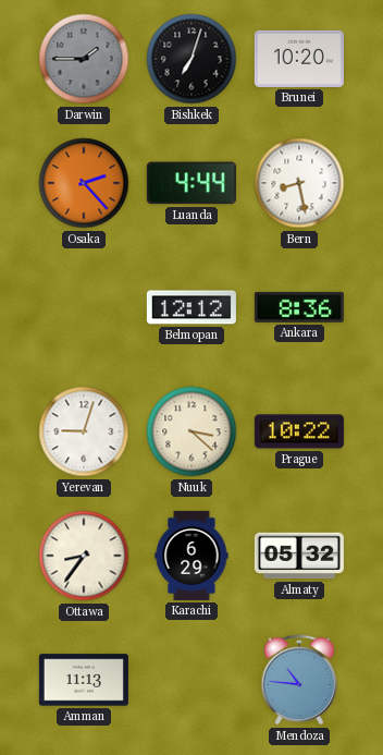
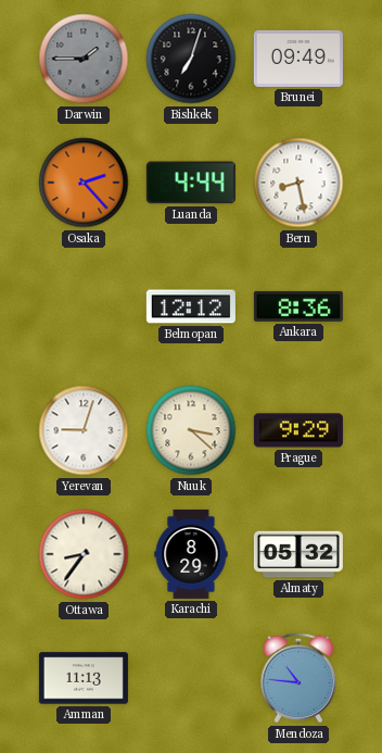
Brunei: 10:20 -> 09:49 (298, 59)
Prague: 10:22 -> 9:29 (298, 430)
Karachi: 6:29 -> 8:29 (191, 554)
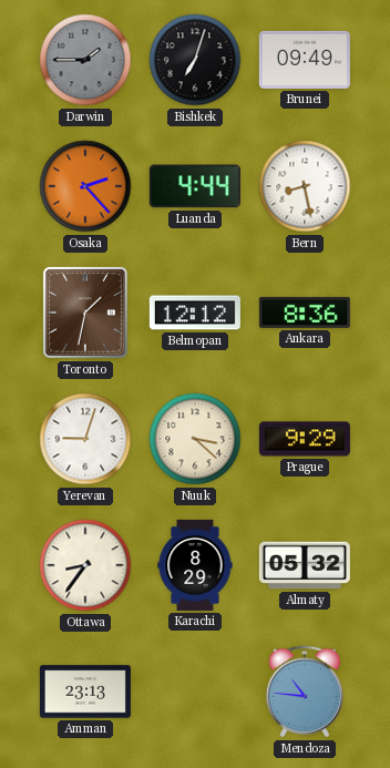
Toronto: none -> 1:32 (85, 313)
Amman: 11:13 -> 23:13 (85, 692)
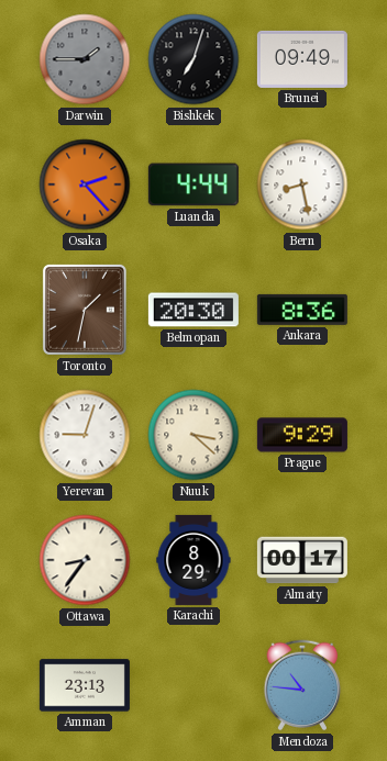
Belmopan: 12:12 -> 20:30 (193, 310)
Almaty: 05:32 -> 00:17 (302, 560)
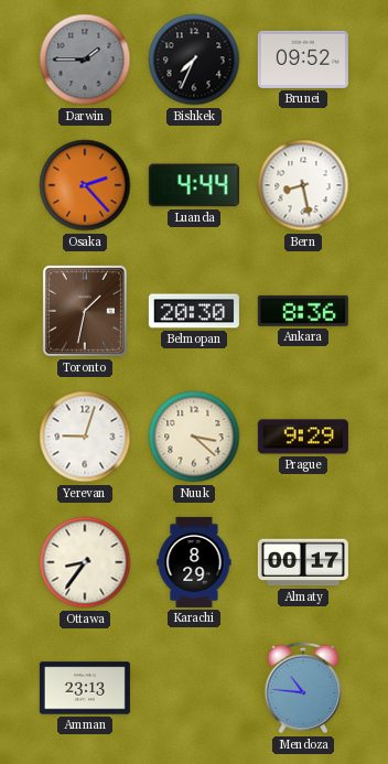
Bishkek: 7:03 -> 7:34 (194, 60)
Brunei: 09:49 -> 09:52 (303, 60)
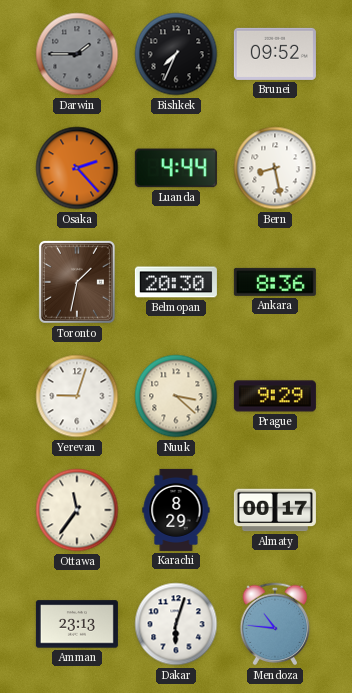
Ottawa: 8:36 -> 11:36 (77, 510)
Dakar: none -> 6:03 (176, 624)
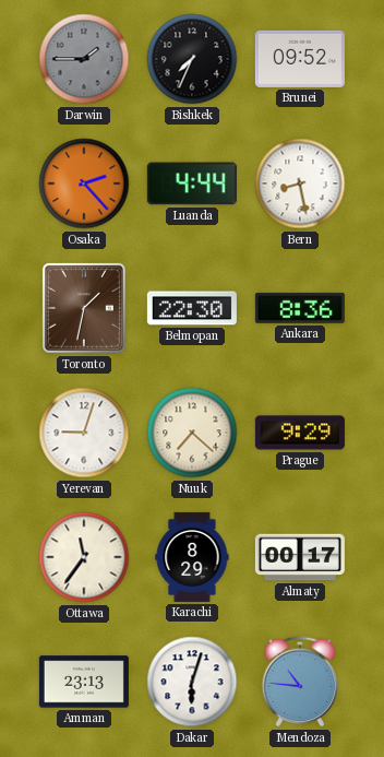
Belmopan: 20:30 -> 22:30 (192, 308)
Nuuk: 3:22 -> 7:22 (192, 433)
